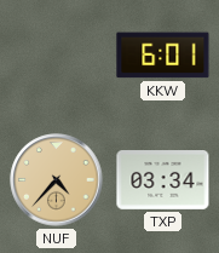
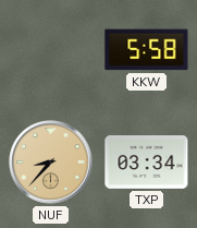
KKW: 6:01 -> 5:58 (147, 50)
NUF: 4:37 -> 8:37 (51, 163)
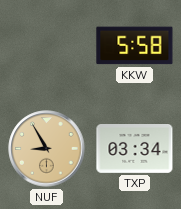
NUF: 8:37 -> 8:55 (47, 149)
